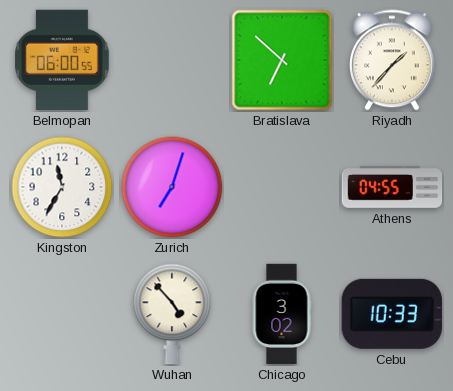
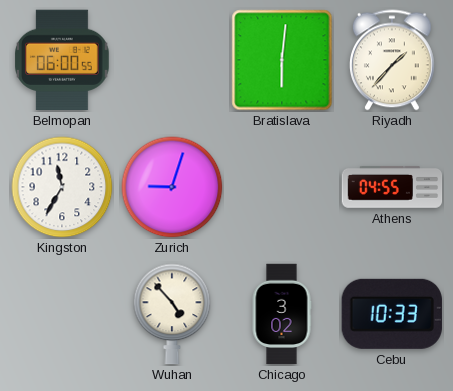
Bratislava: 6:52 -> 6:01 (282, 60)
Zurich: 7:03 -> 9:03 (172, 187)
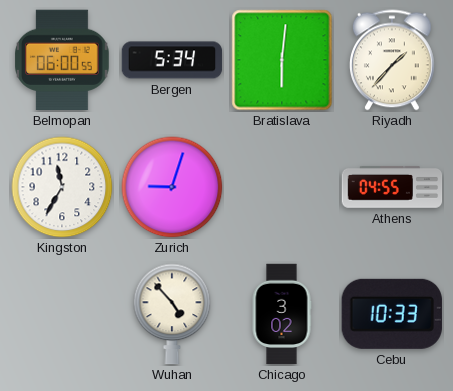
Bergen: none -> 5:34 (172, 60)
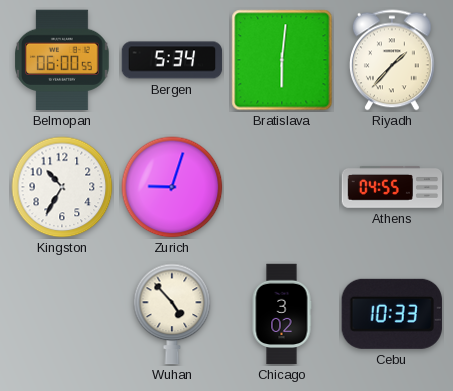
Kingston: 11:35 -> 10:35 (62, 187)
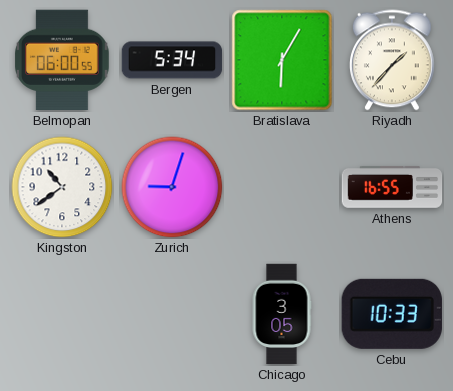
Bratislava: 6:01 -> 6:05 (282, 60)
Kingston: 10:35 -> 10:39 (62, 187)
Athens: 04:55 -> 16:55 (392, 187)
Wuhan: 4:53 -> none (172, 314)
Chicago: 3:02 -> 3:05 (282, 314)
